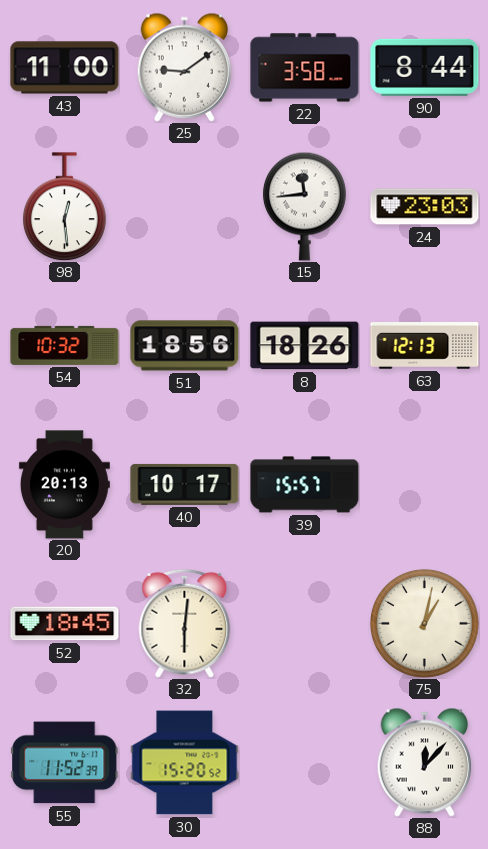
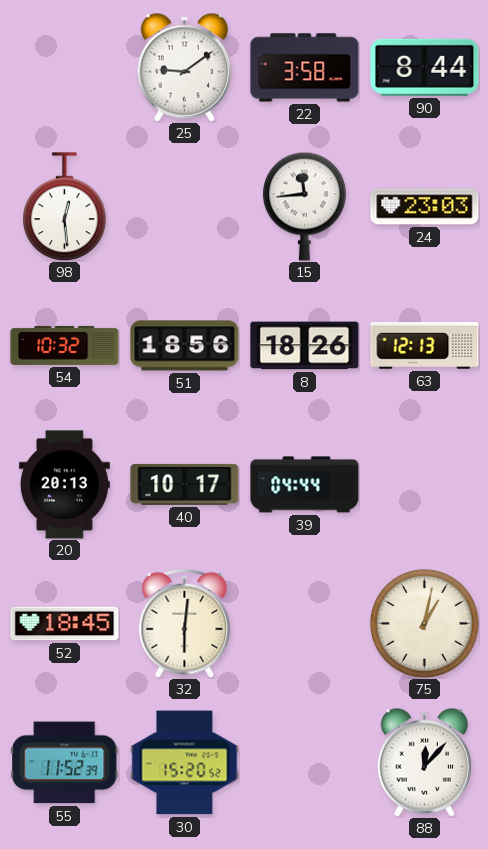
43: 11:00 -> none (65, 68)
39: 15:57 -> 04:44 (305, 485)
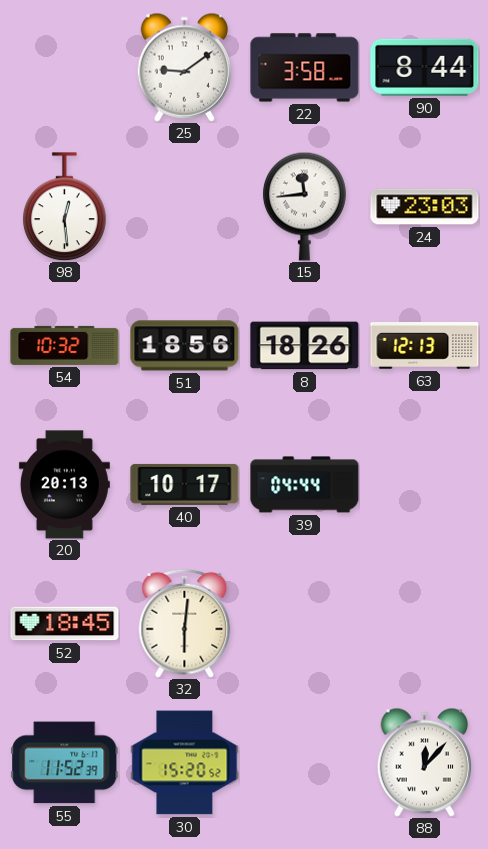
75: 1:02 -> none (425, 624)
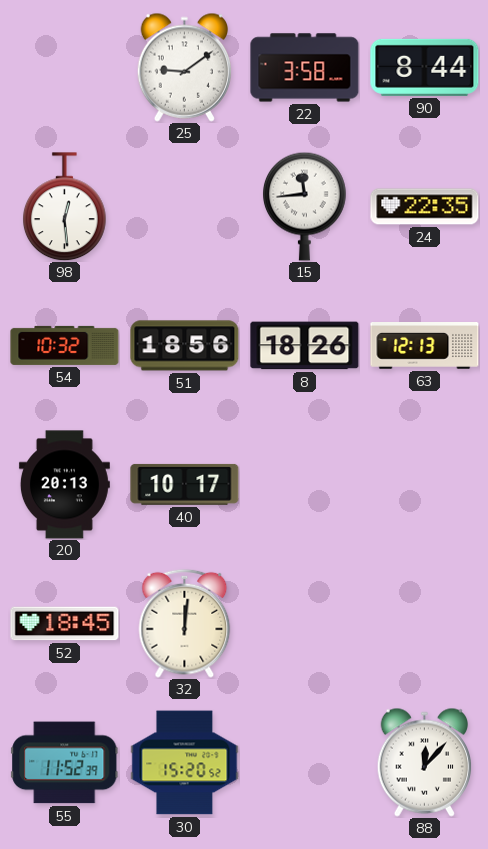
24: 23:03 -> 22:35 (425, 207)
39: 04:44 -> none (305, 485)
32: 6:01 -> 12:01 (185, 623)
